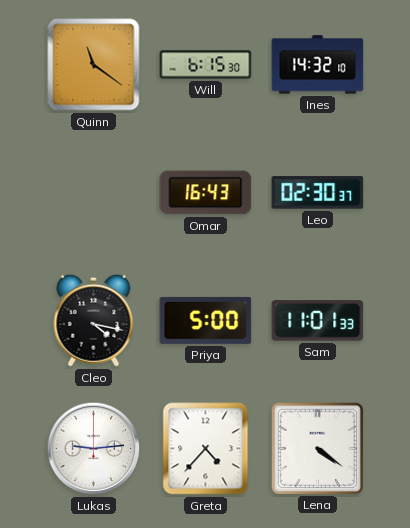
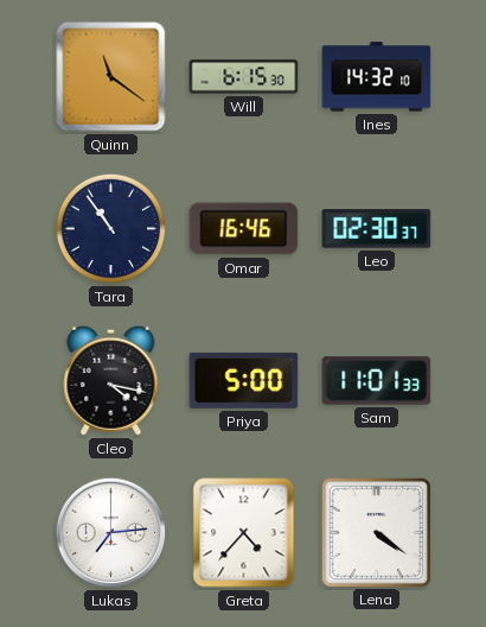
Tara: none -> 10:54 (111, 229)
Omar: 16:43 -> 16:46 (244, 229)
Lukas: 9:14 -> 7:14 (111, 533)
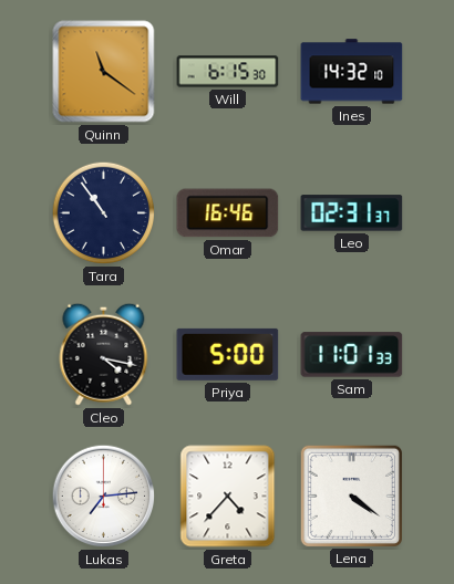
Leo: 02:30 -> 02:31 (352, 213)
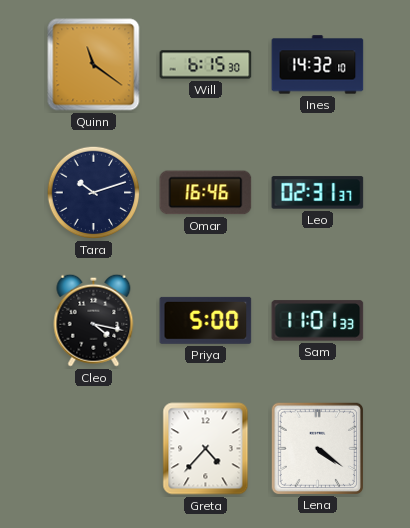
Tara: 10:54 -> 10:12 (94, 193)
Lukas: 7:14 -> none (104, 497)
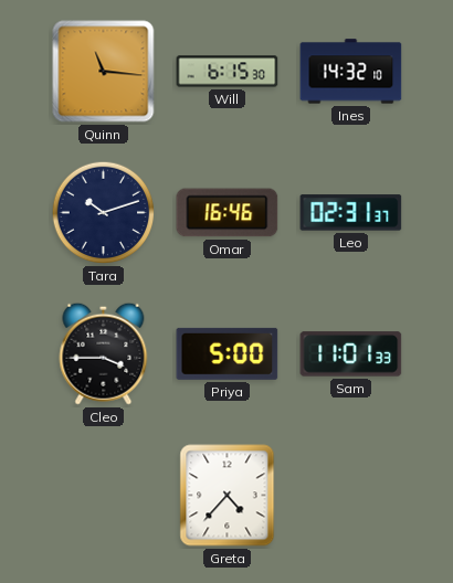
Quinn: 11:21 -> 11:16 (104, 72)
Cleo: 4:17 -> 3:45 (104, 353)
Lena: 4:21 -> none (317, 448)
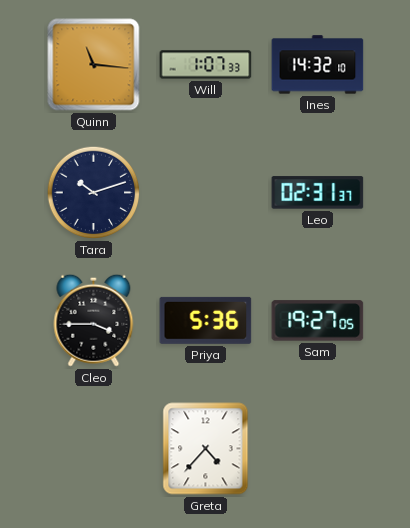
Will: 6:15 -> 1:07 (206, 65)
Omar: 16:46 -> none (228, 213)
Priya: 5:00 -> 5:36 (206, 320)
Sam: 11:01 -> 19:27 (318, 321)
